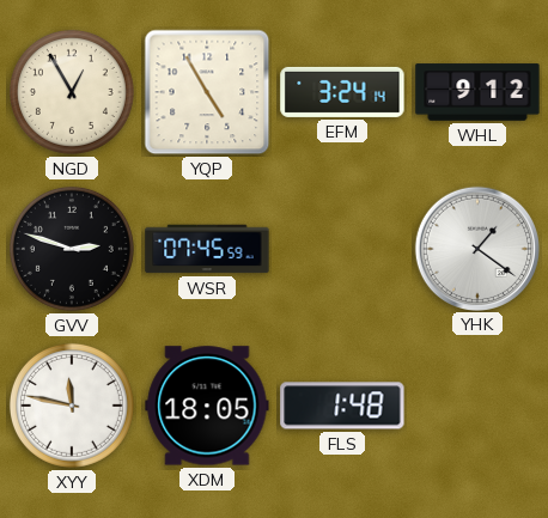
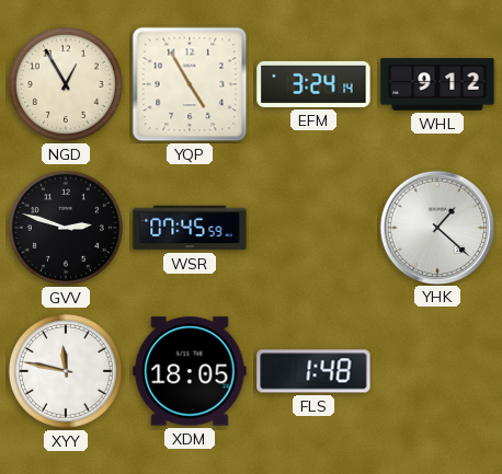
YHK: 1:21 -> 1:22 (436, 227)
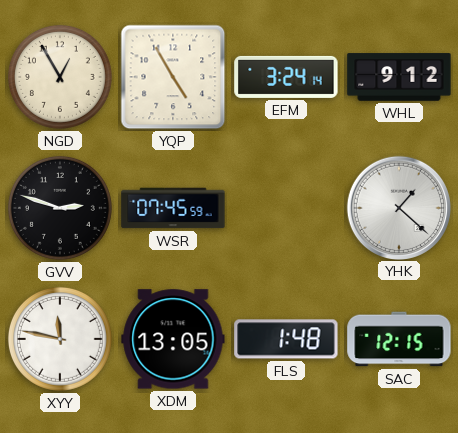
XDM: 18:05 -> 13:05 (173, 339)
SAC: none -> 12:15 (399, 339)
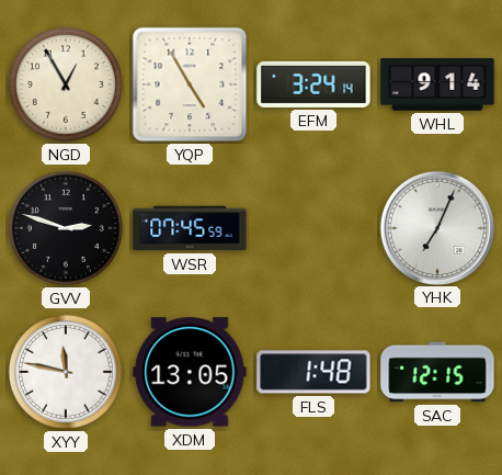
WHL: 9:12 -> 9:14 (437, 84)
YHK: 1:22 -> 7:04 (436, 227)
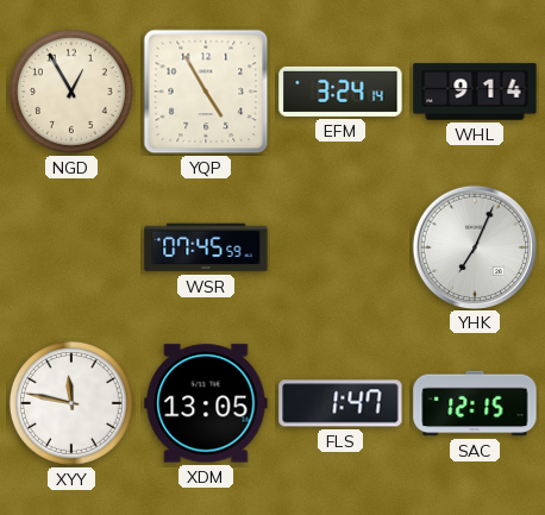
GVV: 2:48 -> none (66, 228)
FLS: 1:48 -> 1:47 (340, 403)
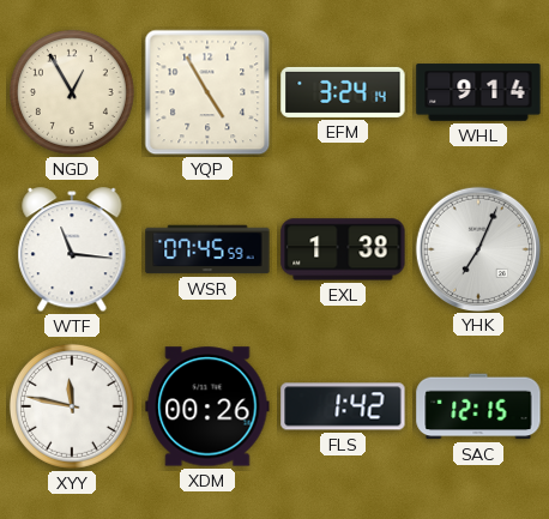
WTF: none -> 11:16 (72, 251)
EXL: none -> 1:38 (343, 249)
XDM: 13:05 -> 00:26 (207, 406)
FLS: 1:47 -> 1:42 (343, 406)
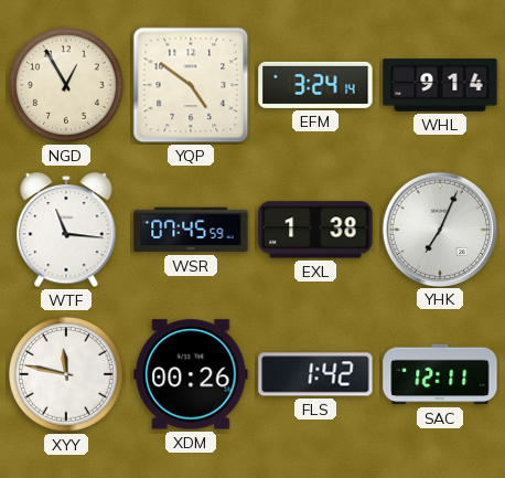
YQP: 4:55 -> 4:51 (191, 85)
SAC: 12:15 -> 12:11 (440, 374)
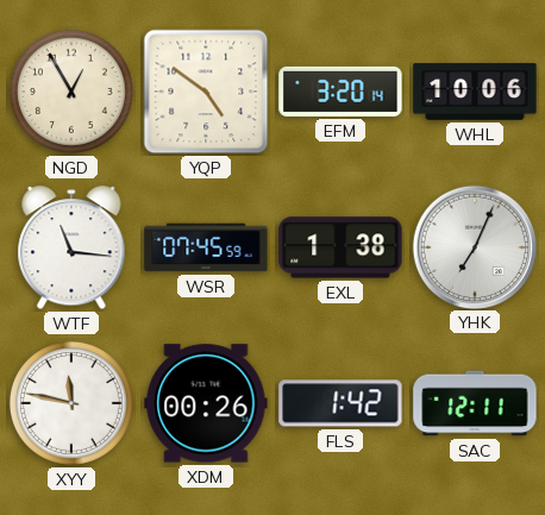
EFM: 3:24 -> 3:20 (340, 92)
WHL: 9:14 -> 10:06 (475, 92)
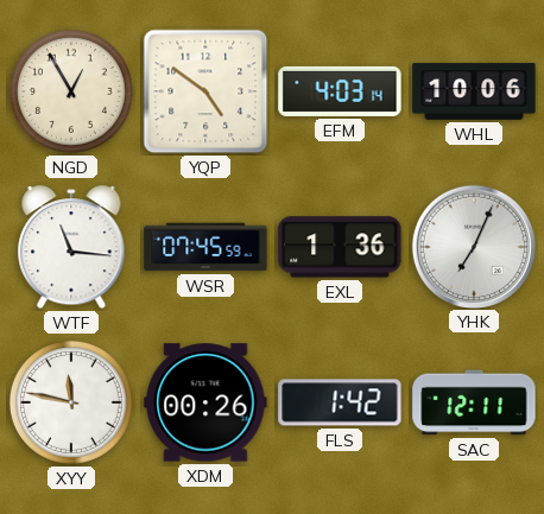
EFM: 3:20 -> 4:03 (340, 91)
EXL: 1:38 -> 1:36 (340, 247)
